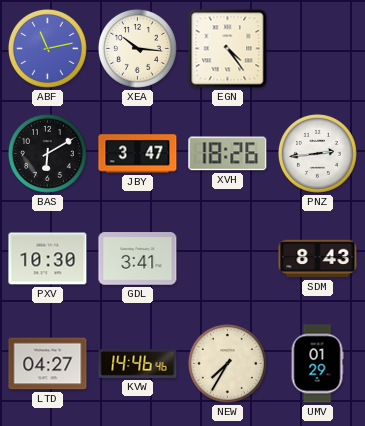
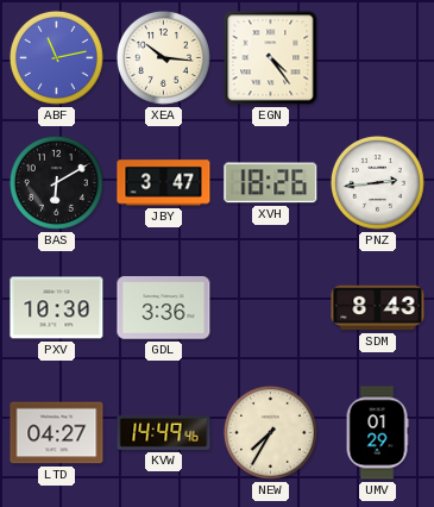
GDL: 3:41 -> 3:36 (164, 308)
KVW: 14:46 -> 14:49 (164, 432)
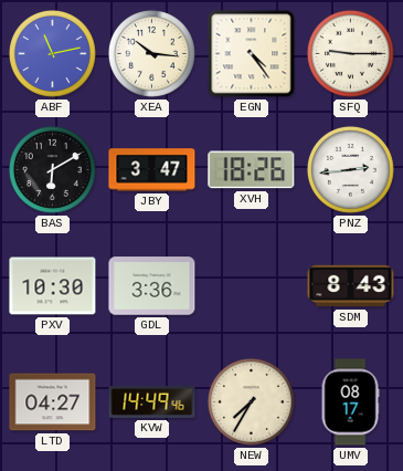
SFQ: none -> 9:15 (350, 53)
UMV: 01:29 -> 08:17 (350, 402)
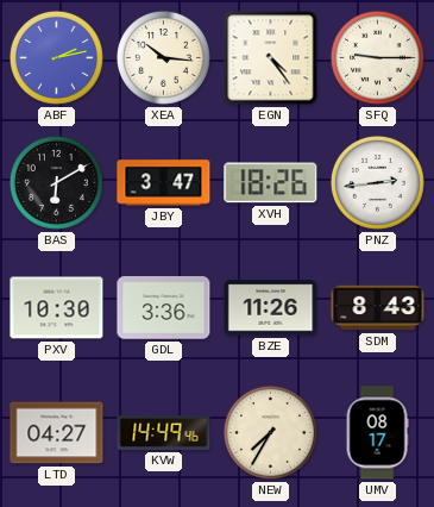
ABF: 11:13 -> 2:13 (56, 57)
BZE: none -> 11:26 (271, 308)
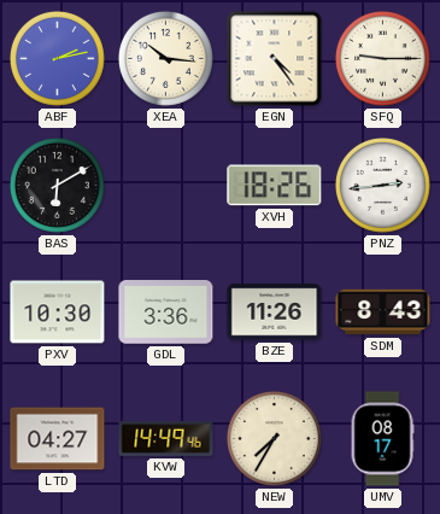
JBY: 3:47 -> none (164, 183)
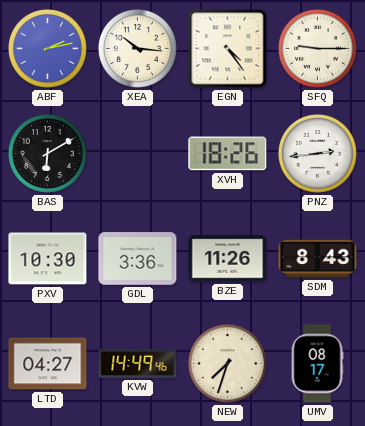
NEW: 7:35 -> 7:33 (227, 363)
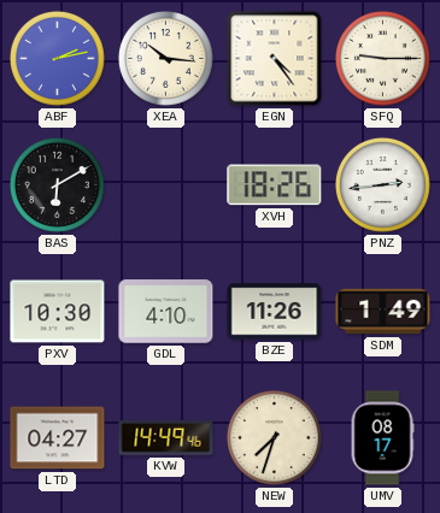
GDL: 3:36 -> 4:10 (166, 312)
SDM: 8:43 -> 1:49 (383, 312)
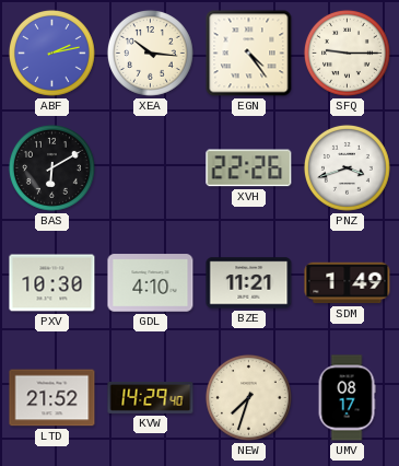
XVH: 18:26 -> 22:26 (249, 168)
PNZ: 2:44 -> 3:42 (347, 167)
BZE: 11:26 -> 11:21 (249, 283)
LTD: 04:27 -> 21:52 (52, 398)
KVW: 14:49 -> 14:29 (151, 397)
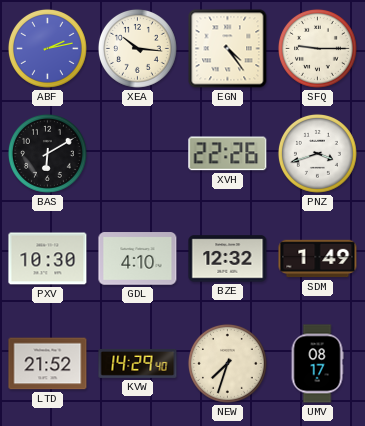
BZE: 11:21 -> 12:32 (228, 259)
